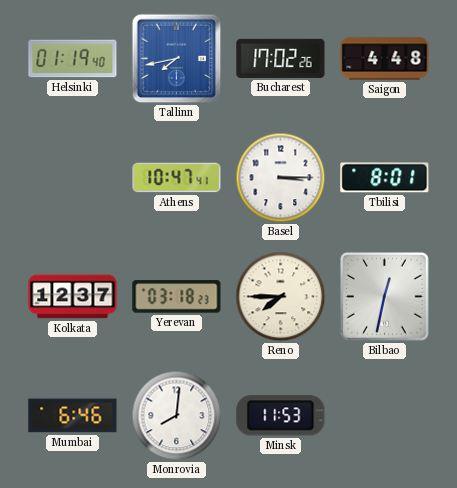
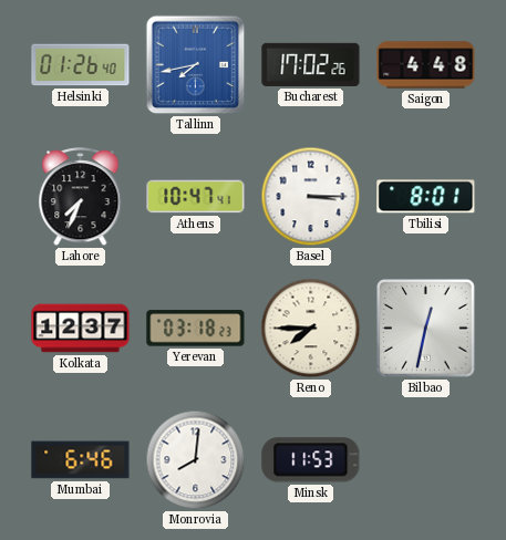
Helsinki: 01:19 -> 01:26 (81, 65)
Lahore: none -> 7:34 (81, 197)
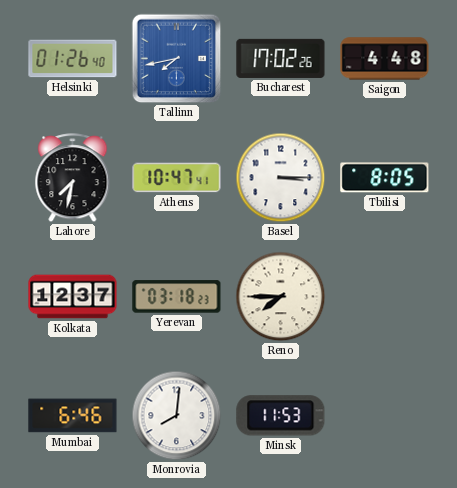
Lahore: 7:34 -> 7:32 (73, 178)
Tbilisi: 8:01 -> 8:05 (385, 178)
Bilbao: 12:32 -> none (425, 328)
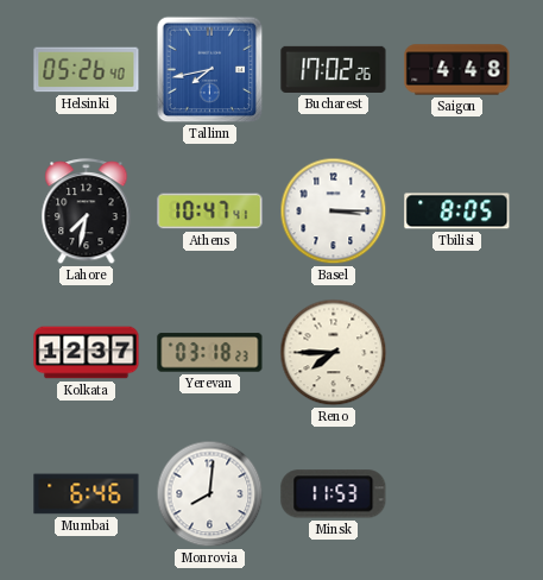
Helsinki: 01:26 -> 05:26 (87, 70)
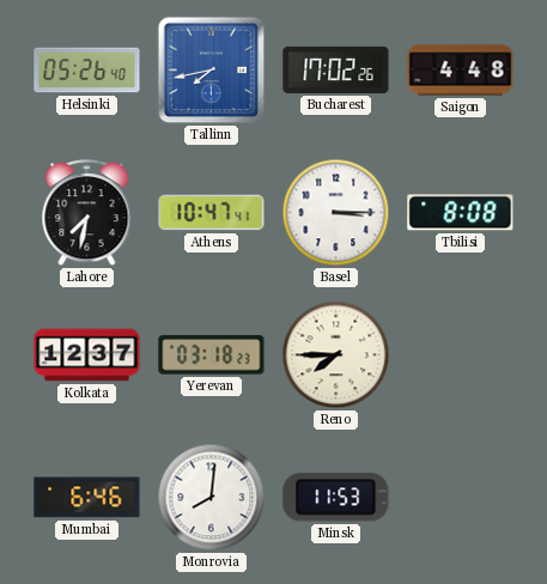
Tbilisi: 8:05 -> 8:08 (461, 213)
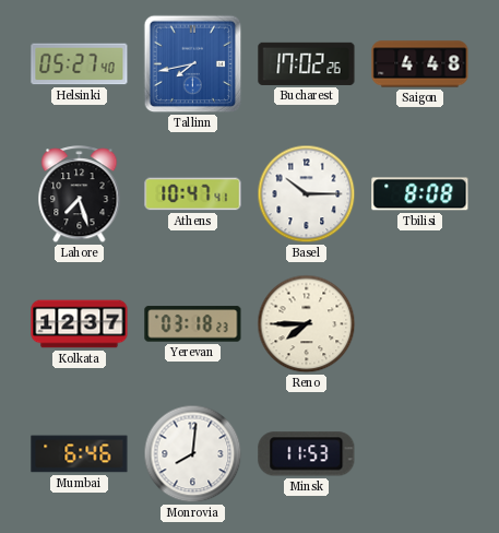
Helsinki: 05:26 -> 05:27 (80, 64)
Lahore: 7:32 -> 7:27 (80, 194)
Basel: 3:15 -> 10:15 (307, 194)
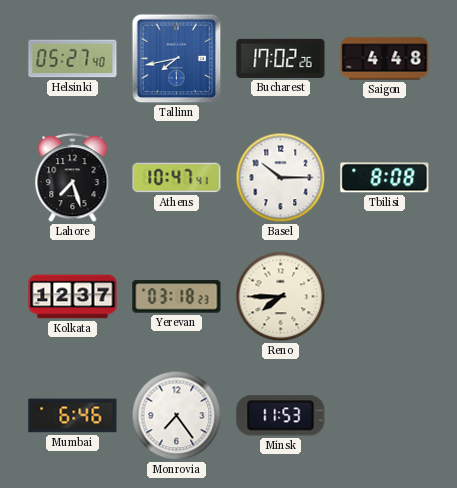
Monrovia: 8:01 -> 7:24 (177, 416)
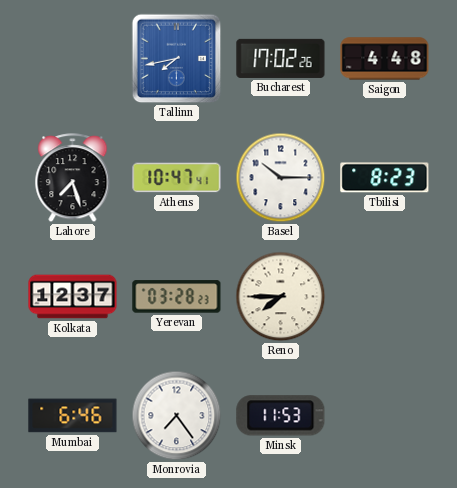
Helsinki: 05:27 -> none (73, 59)
Tbilisi: 8:08 -> 8:23 (385, 178)
Yerevan: 03:18 -> 03:28 (177, 297)
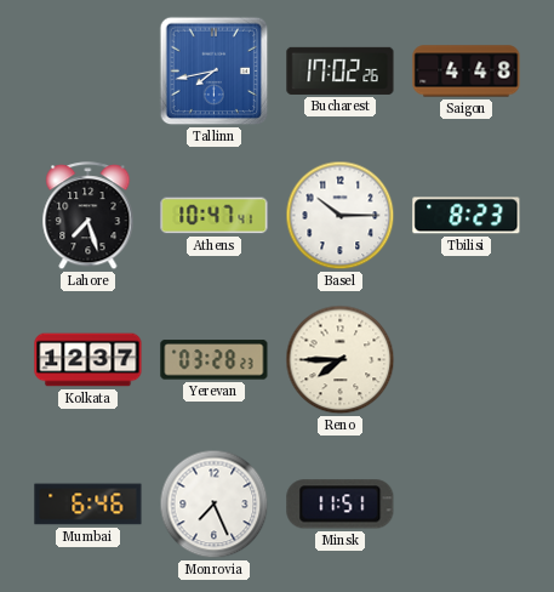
Monrovia: 7:24 -> 7:26 (215, 505)
Minsk: 11:53 -> 11:51 (341, 505)
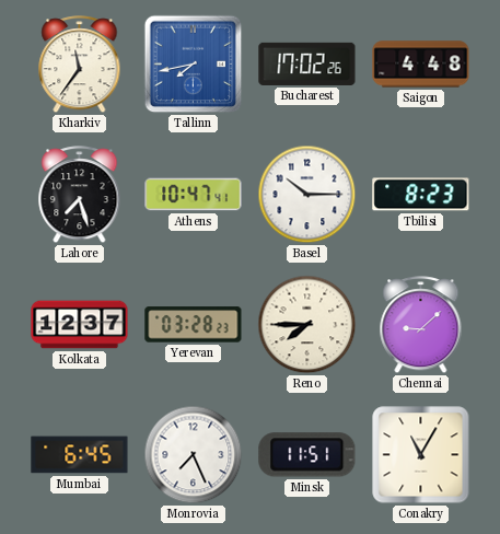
Kharkiv: none -> 11:36 (80, 65)
Chennai: none -> 9:08 (421, 325)
Mumbai: 6:46 -> 6:45 (80, 455)
Conakry: none -> 11:05 (421, 455)
